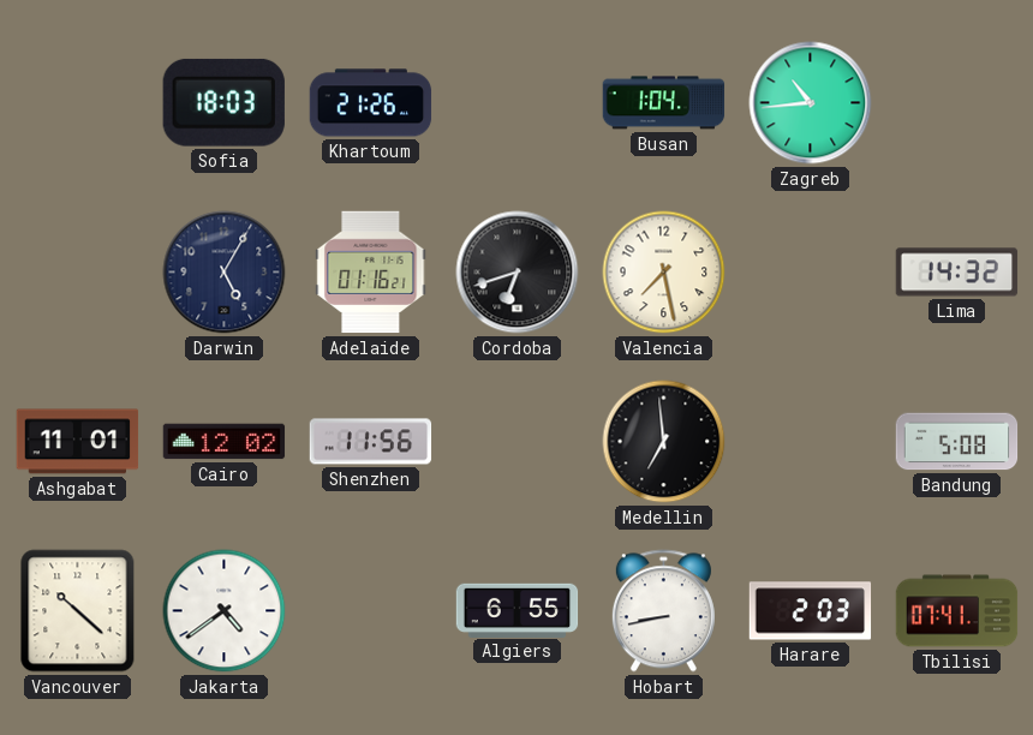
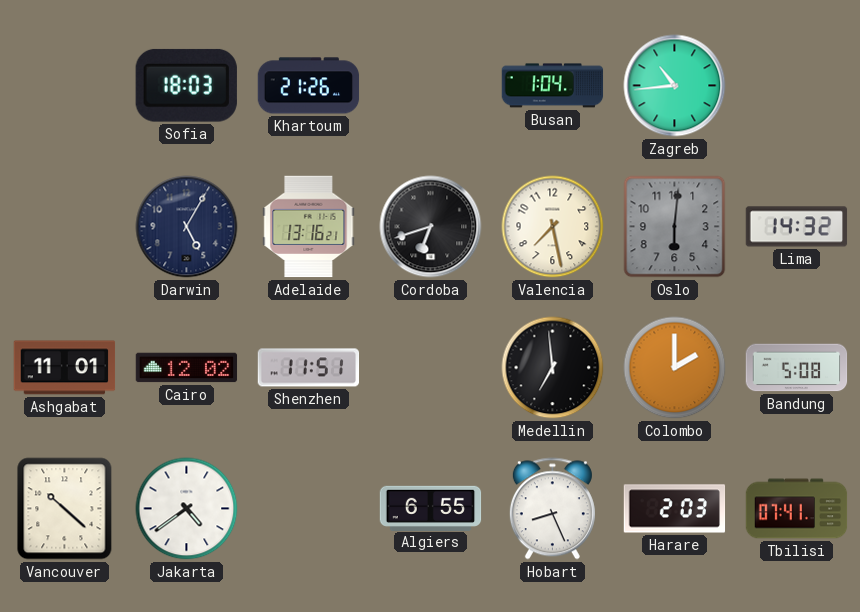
Adelaide: 01:16 -> 13:16 (309, 227)
Oslo: none -> 6:01 (675, 227)
Shenzhen: 11:56 -> 11:51 (309, 368)
Colombo: none -> 2:00 (675, 368)
Hobart: 8:43 -> 8:26 (552, 509)
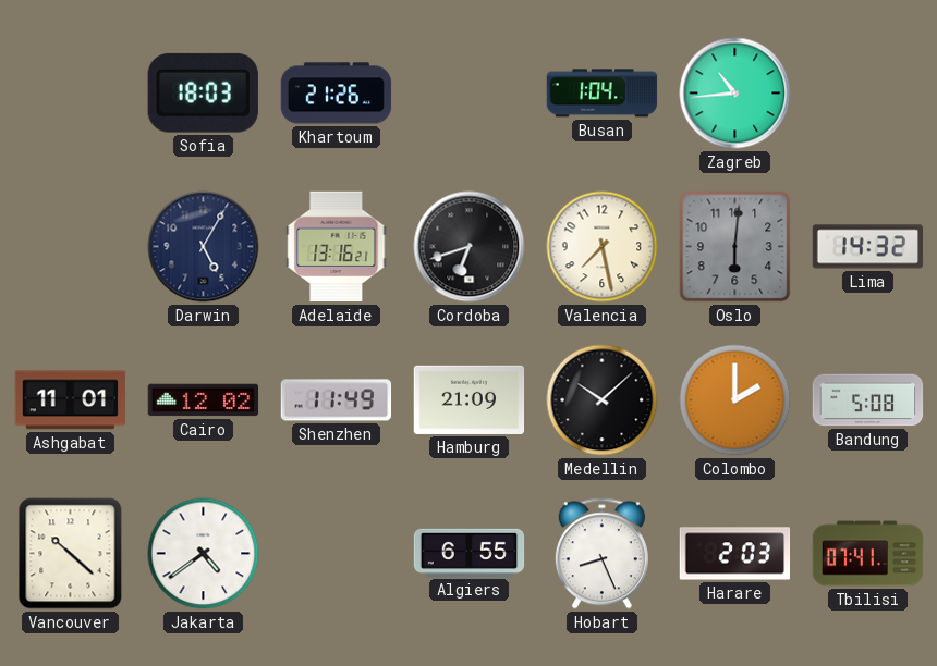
Shenzhen: 11:51 -> 11:49 (337, 400)
Hamburg: none -> 21:09 (470, 399)
Medellin: 6:59 -> 10:08 (603, 400)
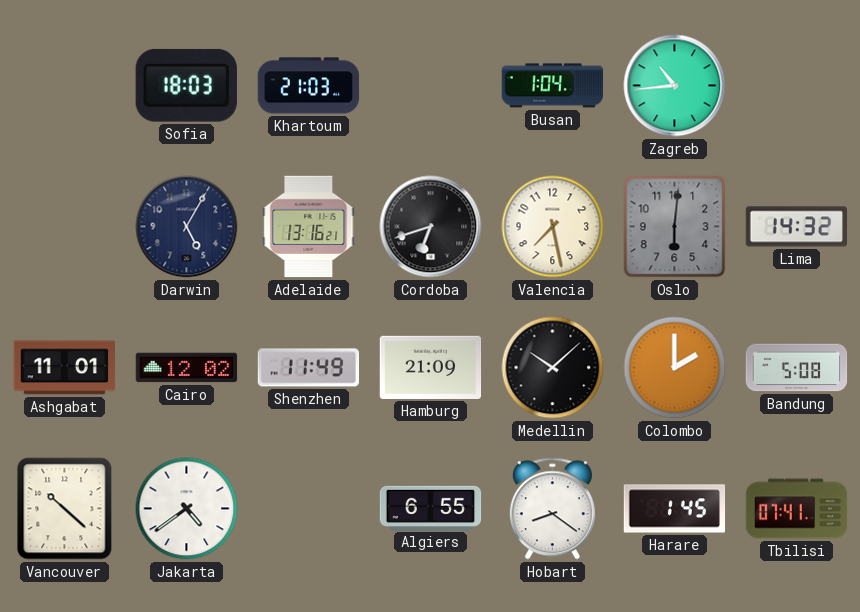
Khartoum: 21:26 -> 21:03 (309, 86)
Hobart: 8:26 -> 8:21 (552, 509)
Harare: 2:03 -> 1:45 (675, 509)
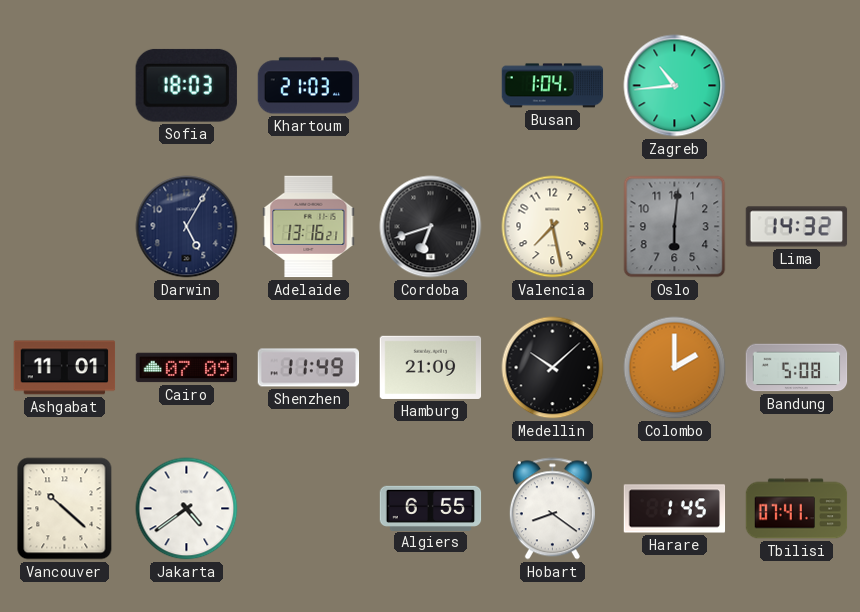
Cairo: 12:02 -> 07:09 (187, 368)
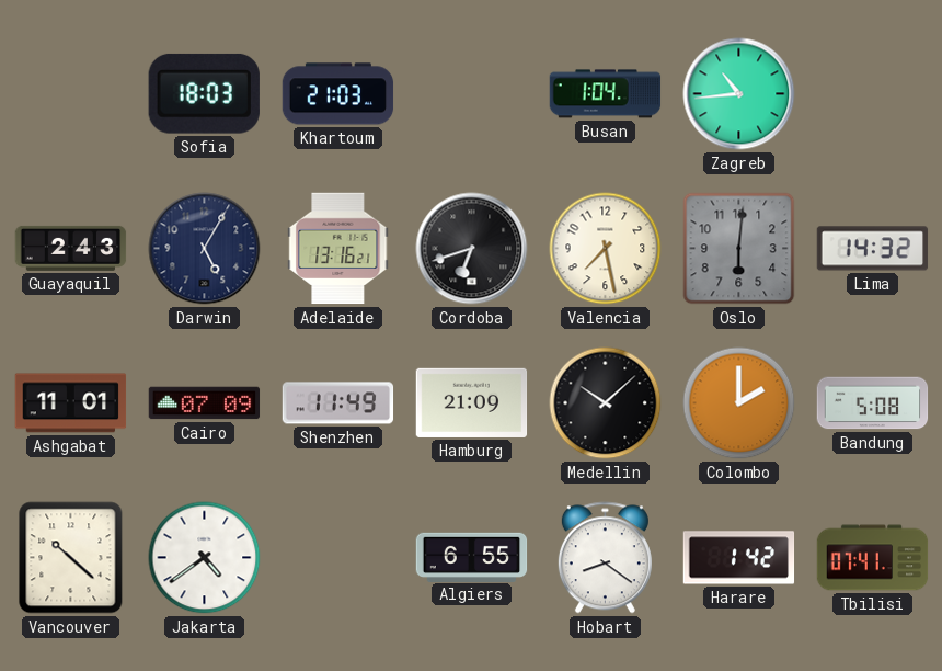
Guayaquil: none -> 2:43 (71, 248)
Harare: 1:45 -> 1:42 (739, 558)
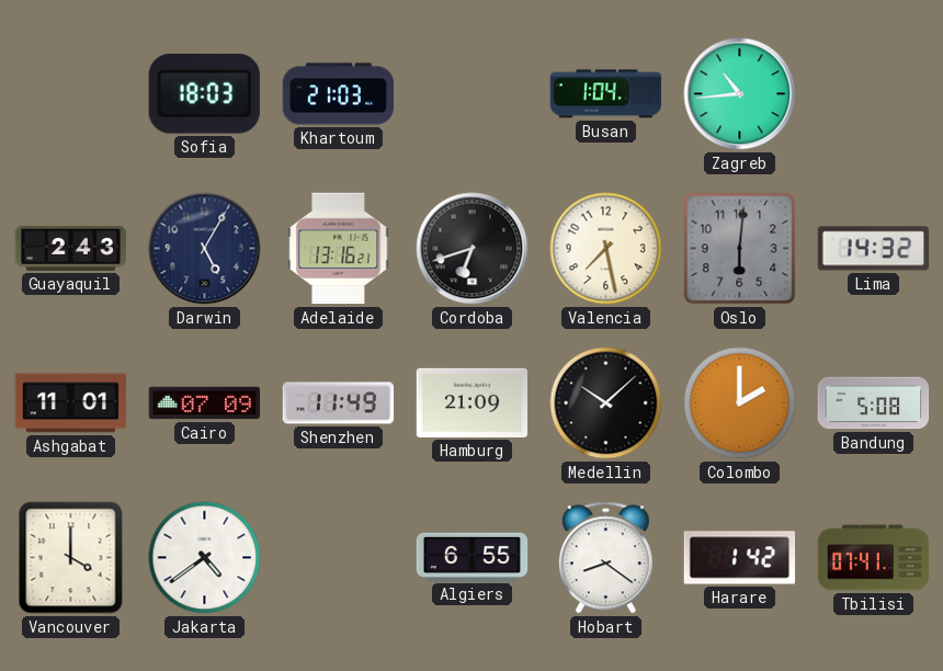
Vancouver: 10:22 -> 4:00 (71, 558)
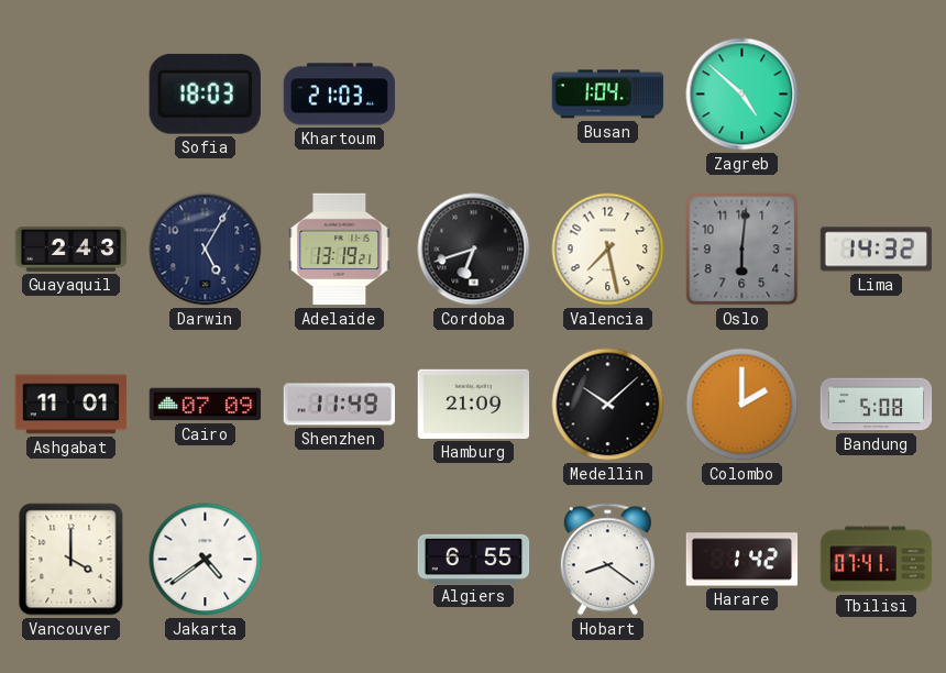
Zagreb: 10:44 -> 4:52 (743, 95)
Adelaide: 13:16 -> 13:19 (340, 250)
